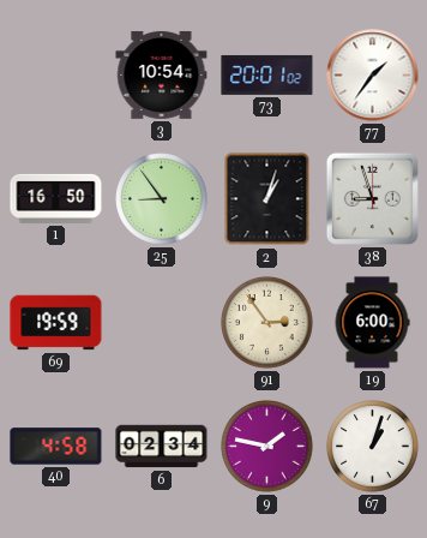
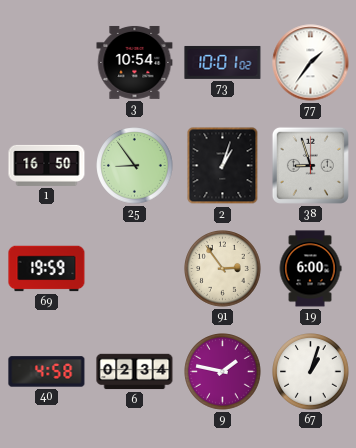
73: 20:01 -> 10:01 (223, 62)
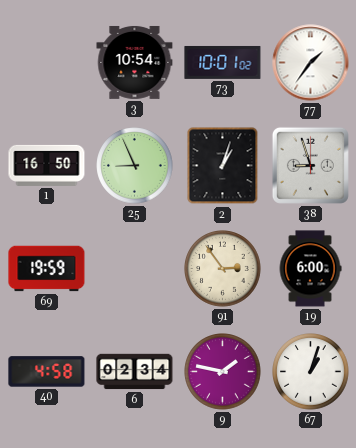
25: 8:54 -> 8:56 (135, 166)
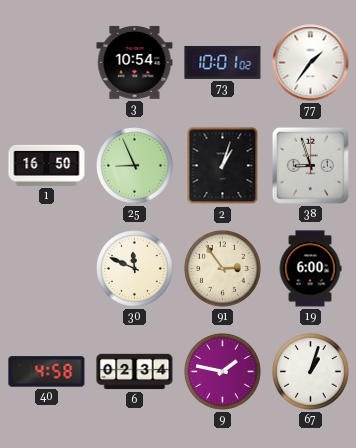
69: 19:59 -> none (47, 269)
30: none -> 11:49 (135, 269)
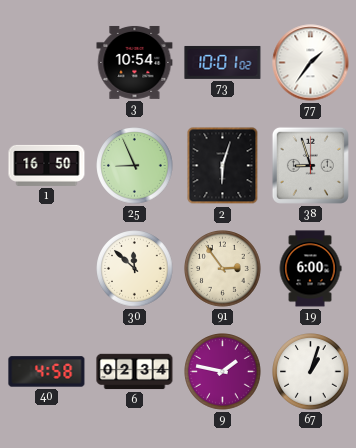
2: 1:03 -> 6:03 (223, 166)
30: 11:49 -> 11:52 (135, 269)
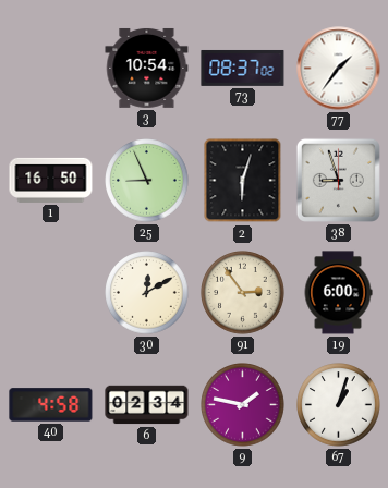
73: 10:01 -> 08:37 (243, 68)
30: 11:52 -> 12:10 (147, 293)
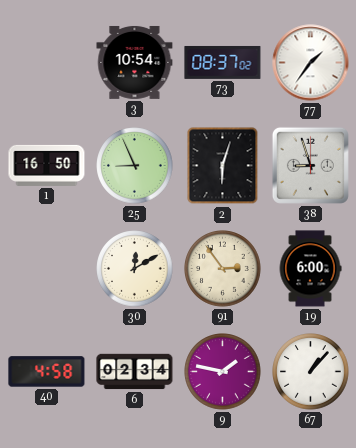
67: 1:03 -> 1:07 (311, 372)
